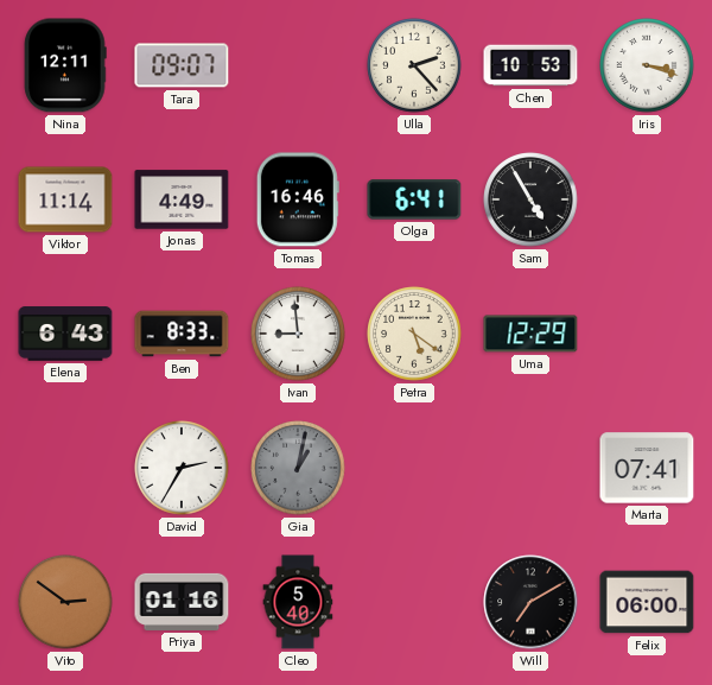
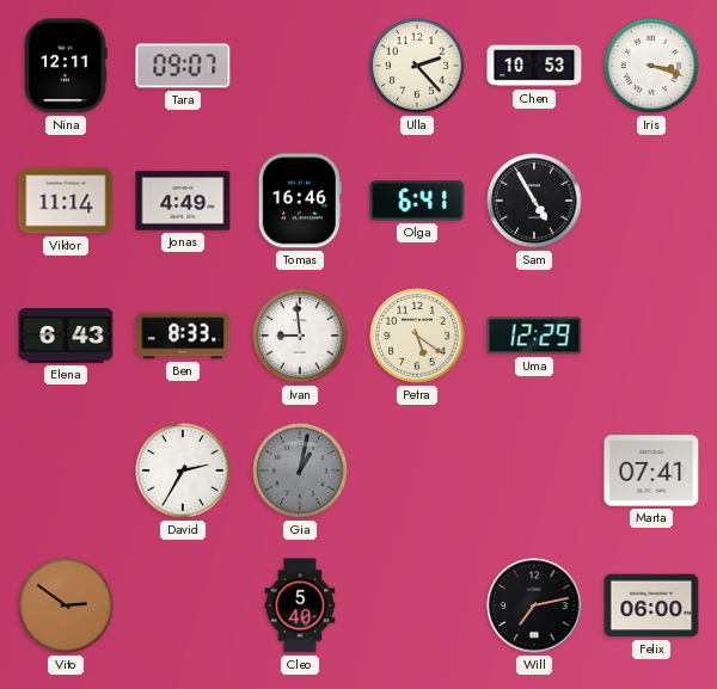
Priya: 01:16 -> none (182, 602)
Will: 7:10 -> 7:13 (534, 605)
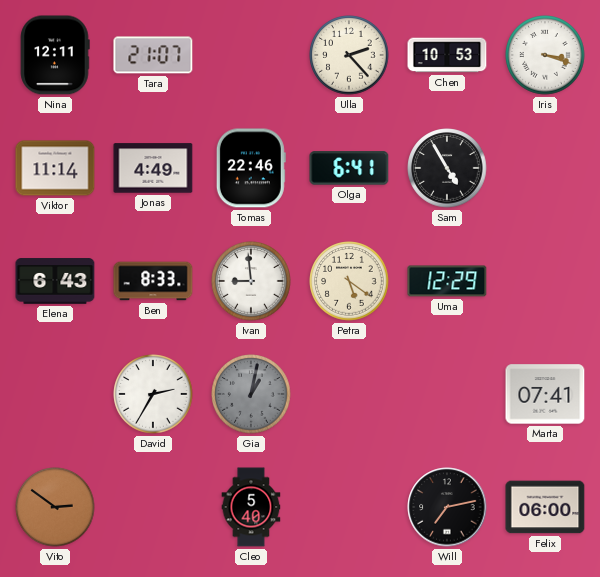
Tara: 09:07 -> 21:07 (153, 55)
Tomas: 16:46 -> 22:46 (251, 168)
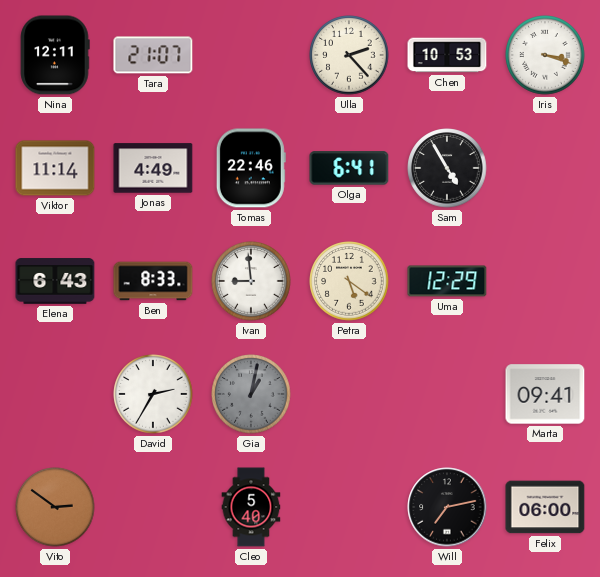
Marta: 07:41 -> 09:41 (545, 394)
